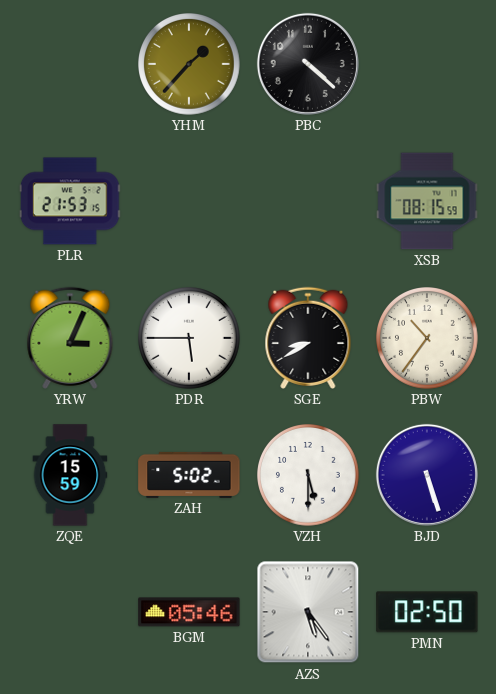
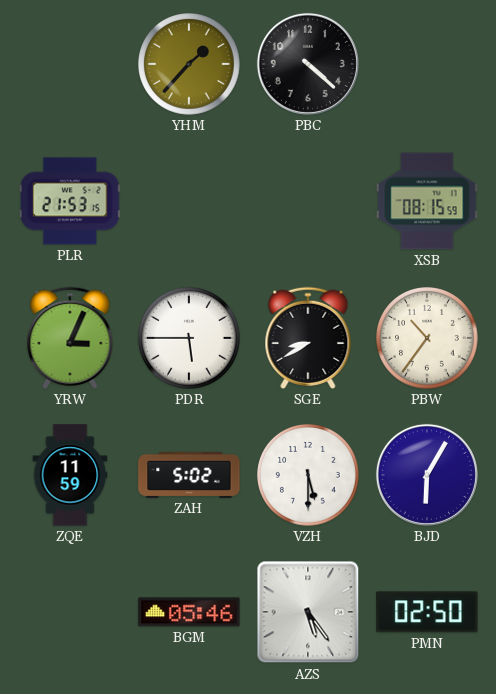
ZQE: 15:59 -> 11:59 (70, 475)
BJD: 5:27 -> 6:05 (427, 475)
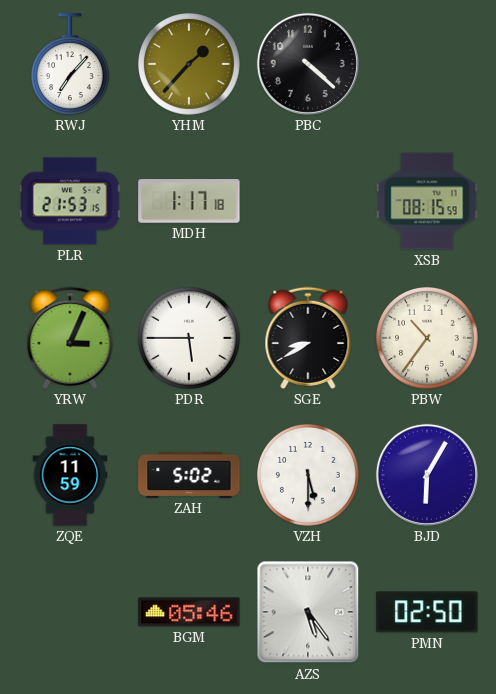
RWJ: none -> 7:07 (70, 64)
MDH: none -> 1:17 (189, 201)
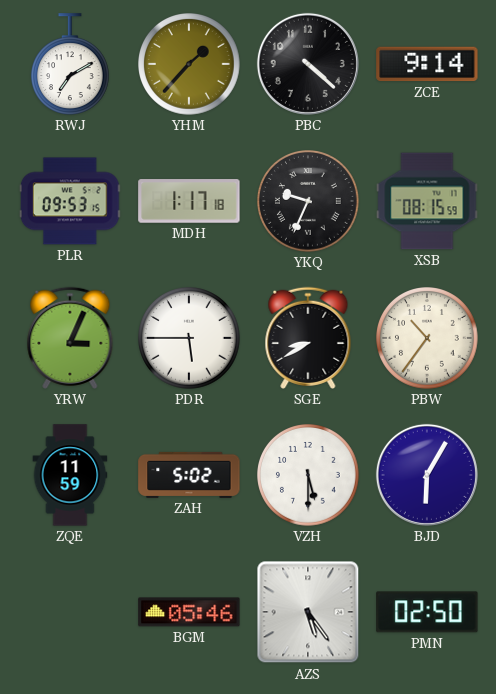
RWJ: 7:07 -> 7:10 (70, 64)
ZCE: none -> 9:14 (427, 64)
PLR: 21:53 -> 09:53 (70, 201)
YKQ: none -> 9:34 (309, 202)
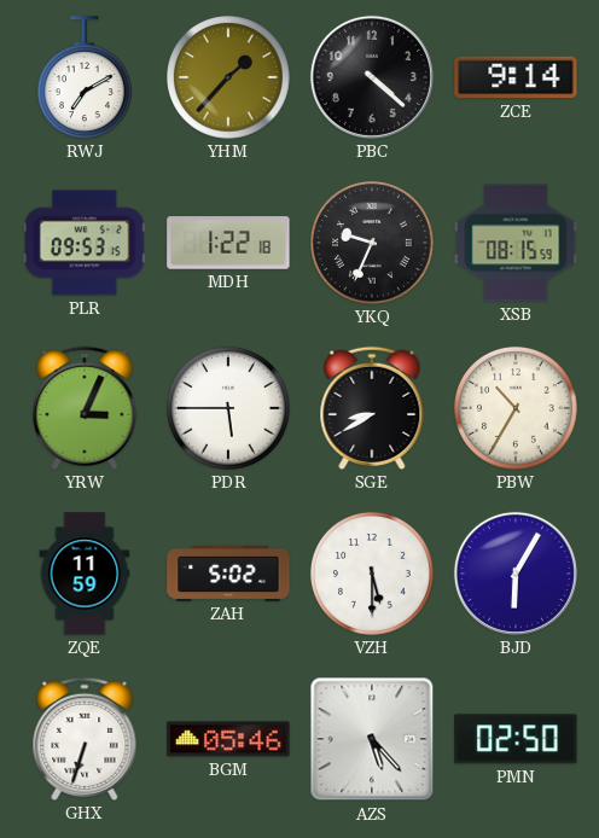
MDH: 1:17 -> 1:22 (228, 243)
PBW: 10:36 -> 10:35 (517, 409)
GHX: none -> 6:33 (85, 739)
AZS: 5:24 -> 5:23 (372, 739)
